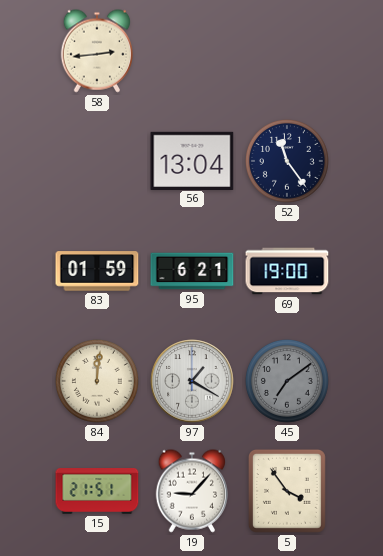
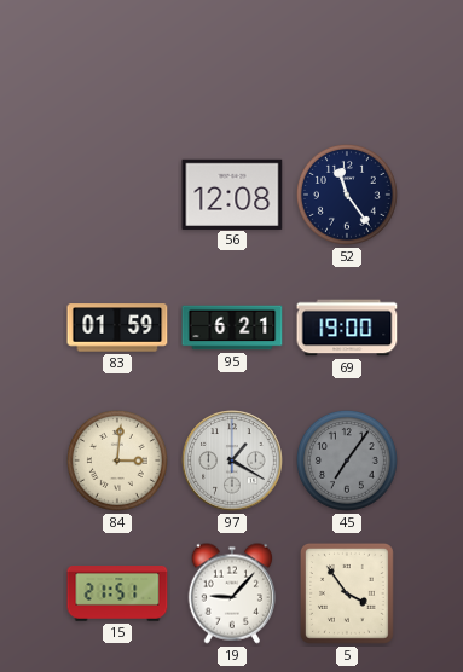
58: 2:44 -> none (96, 51)
56: 13:04 -> 12:08 (232, 193)
84: 12:01 -> 3:01 (117, 460)
45: 7:09 -> 7:06 (347, 460)
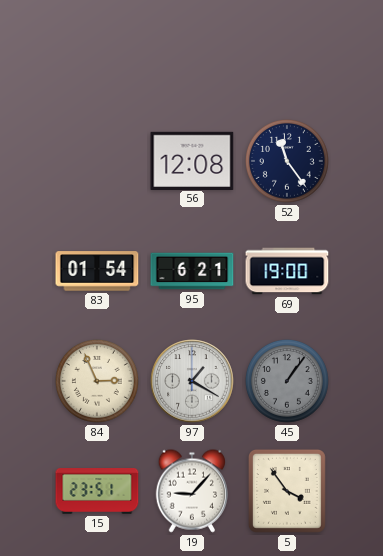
83: 01:59 -> 01:54 (97, 271)
84: 3:01 -> 2:56 (97, 381)
45: 7:06 -> 1:06 (287, 381)
15: 21:51 -> 23:51 (97, 492)
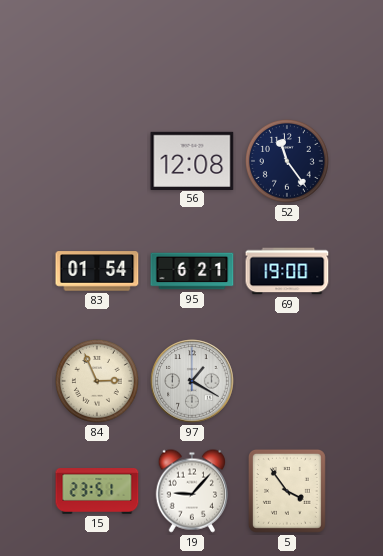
45: 1:06 -> none (287, 381)
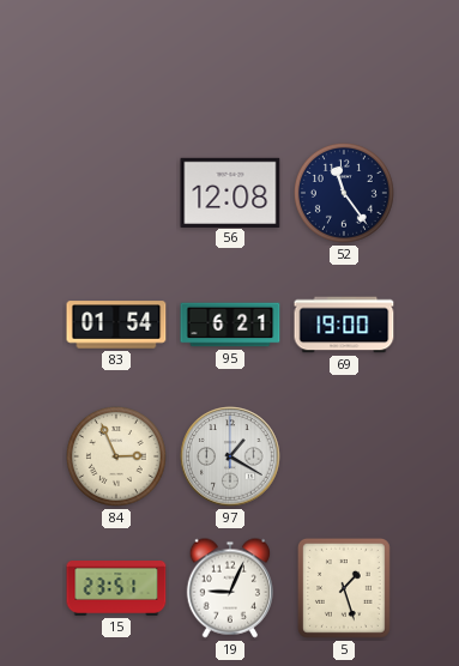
19: 9:07 -> 9:04 (229, 588)
5: 3:54 -> 1:27 (344, 588)
